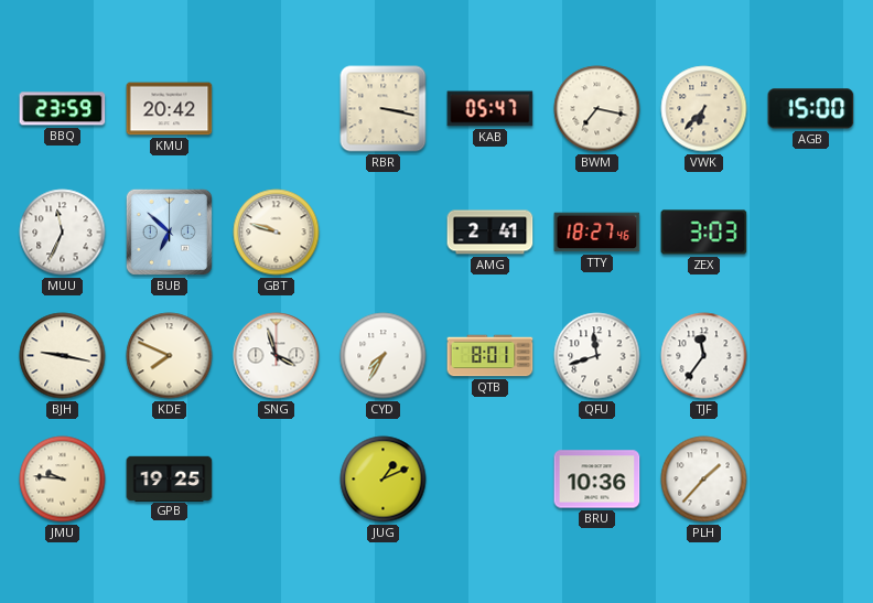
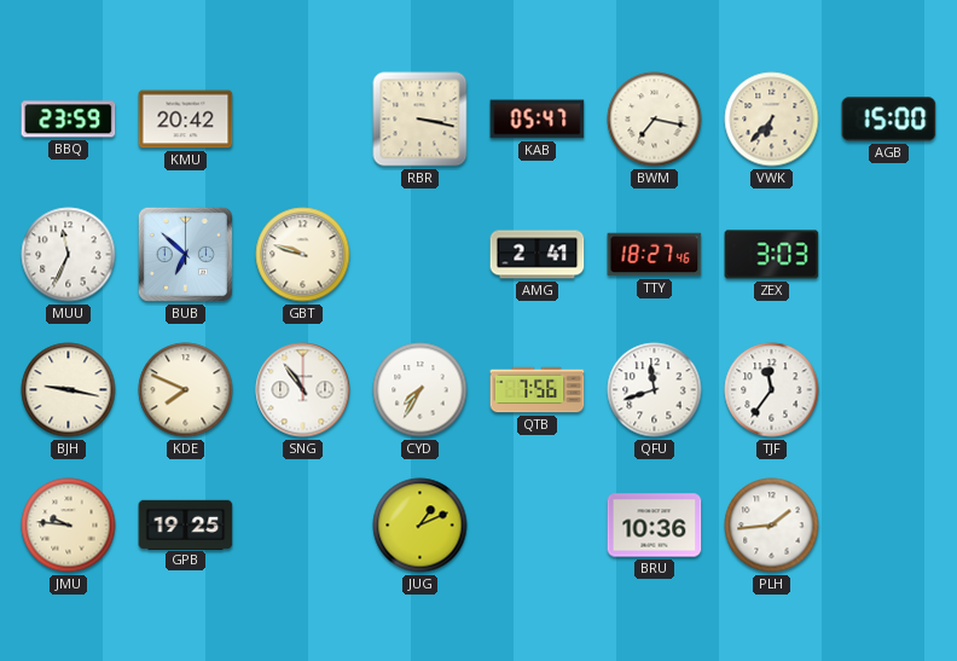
SNG: 3:57 -> 10:54 (303, 390)
QTB: 8:01 -> 7:56 (538, 390)
PLH: 1:37 -> 1:44 (772, 526)
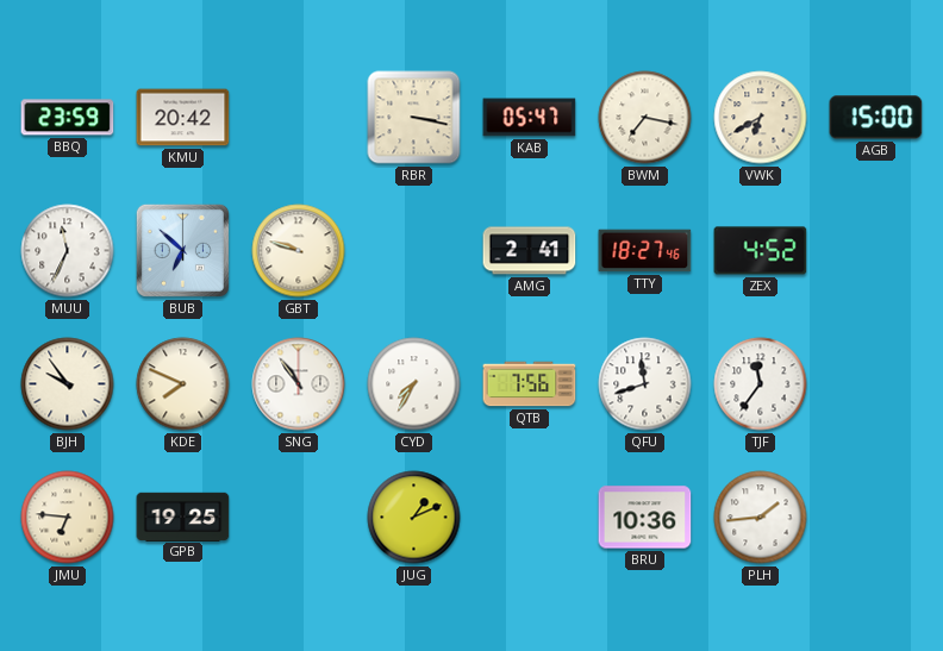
VWK: 6:37 -> 6:40 (761, 118)
ZEX: 3:03 -> 4:52 (761, 251)
BJH: 9:17 -> 9:54 (68, 384)
JMU: 9:46 -> 6:46 (68, 518)
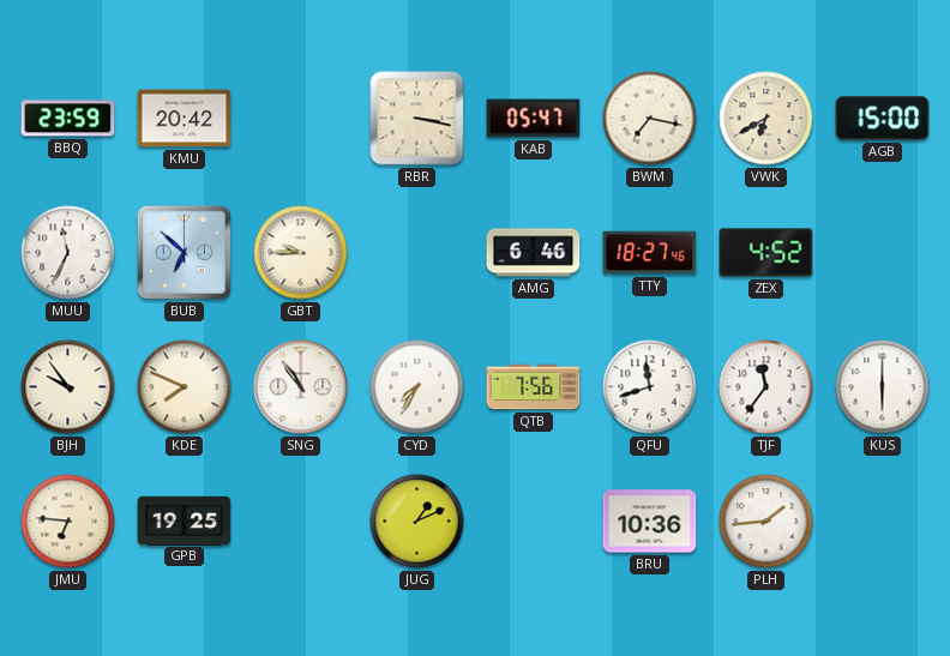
GBT: 9:48 -> 9:45 (301, 253)
AMG: 2:41 -> 6:46 (534, 253)
KUS: none -> 6:00 (883, 387)
